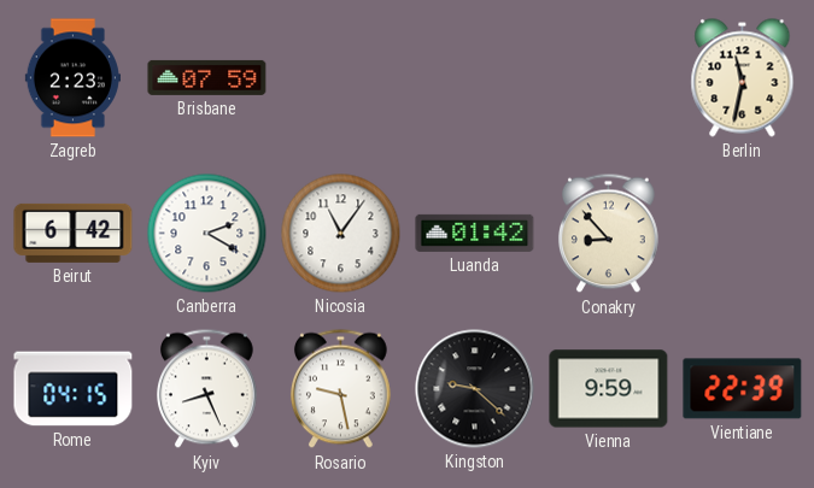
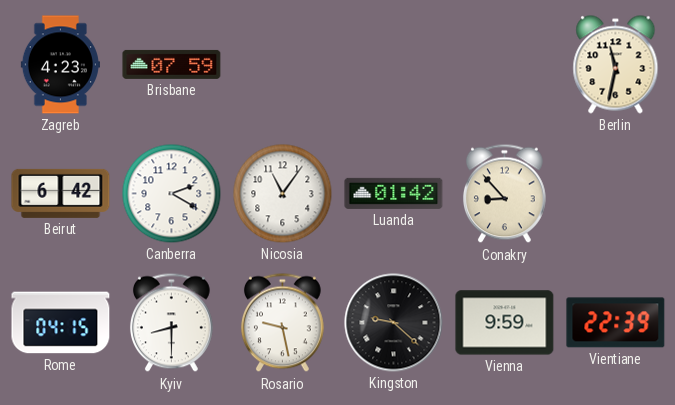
Zagreb: 2:23 -> 4:23 (60, 65)
Kyiv: 8:26 -> 8:30 (172, 323)
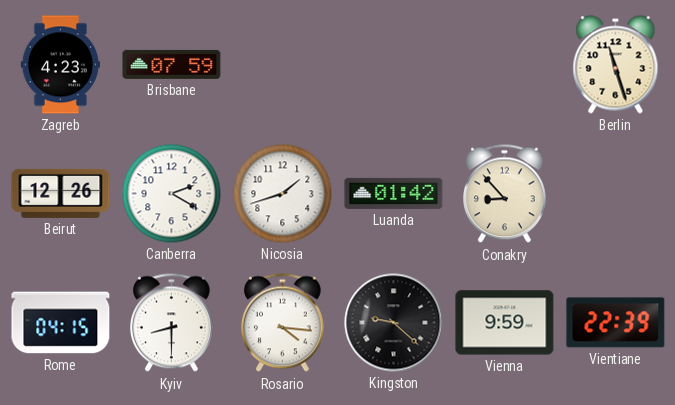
Berlin: 11:32 -> 11:27 (616, 65)
Beirut: 6:42 -> 12:26 (61, 193)
Nicosia: 11:06 -> 1:42 (283, 194)
Rosario: 9:28 -> 4:16 (283, 323)
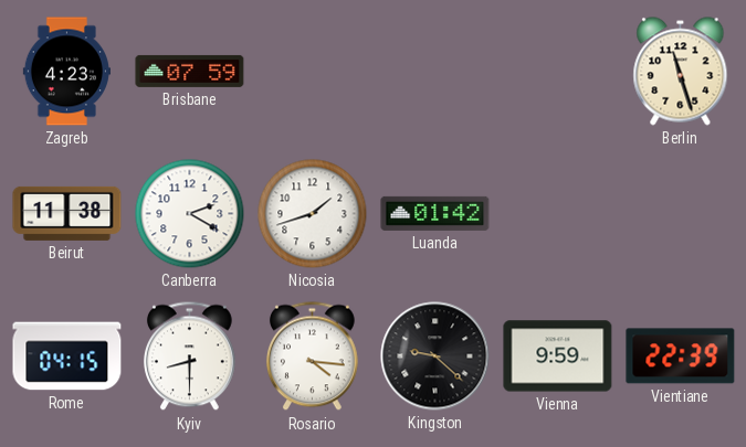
Beirut: 12:26 -> 11:38 (67, 213)
Conakry: 8:53 -> none (505, 194)
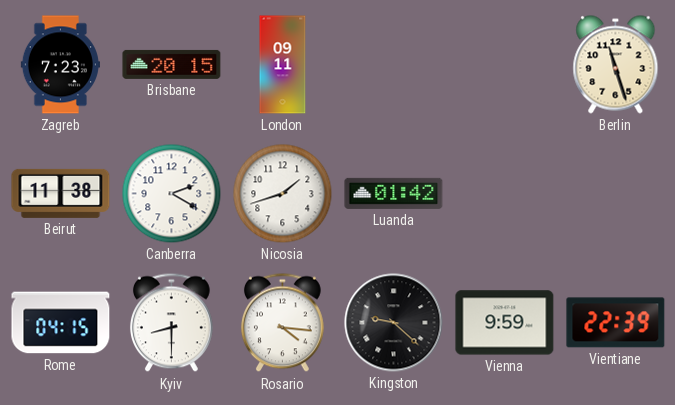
Zagreb: 4:23 -> 7:23 (60, 65)
Brisbane: 07:59 -> 20:15 (172, 64)
London: none -> 09:11 (283, 65)
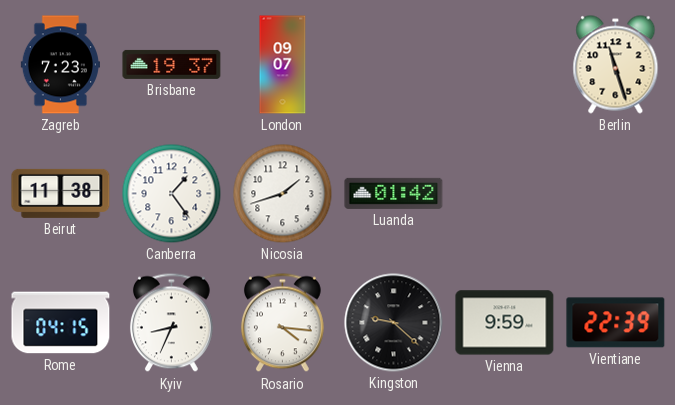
Brisbane: 20:15 -> 19:37 (172, 64)
London: 09:11 -> 09:07 (283, 65)
Canberra: 2:20 -> 1:24 (172, 194)
Kyiv: 8:30 -> 8:34 (172, 323)
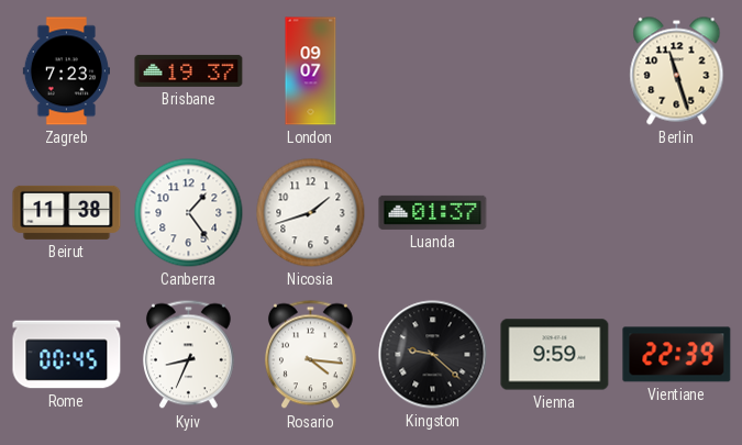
Luanda: 01:42 -> 01:37 (433, 212)
Rome: 04:15 -> 00:45 (67, 355)
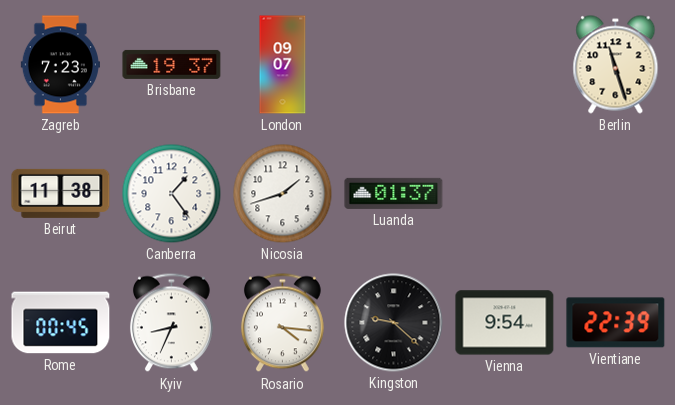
Vienna: 9:59 -> 9:54 (505, 323)
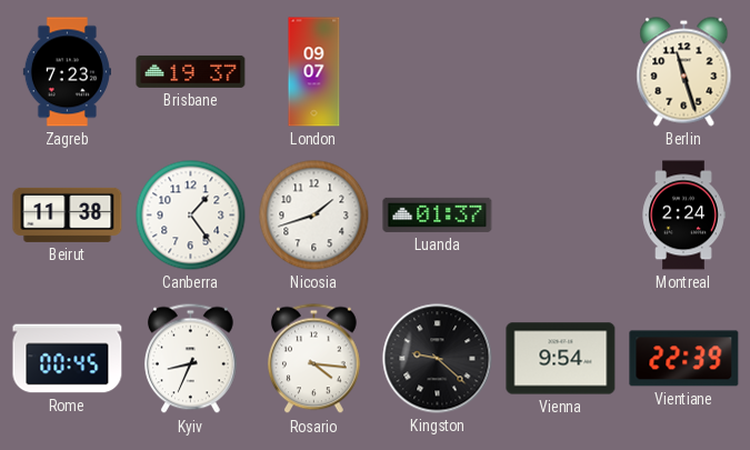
Montreal: none -> 2:24 (683, 216)
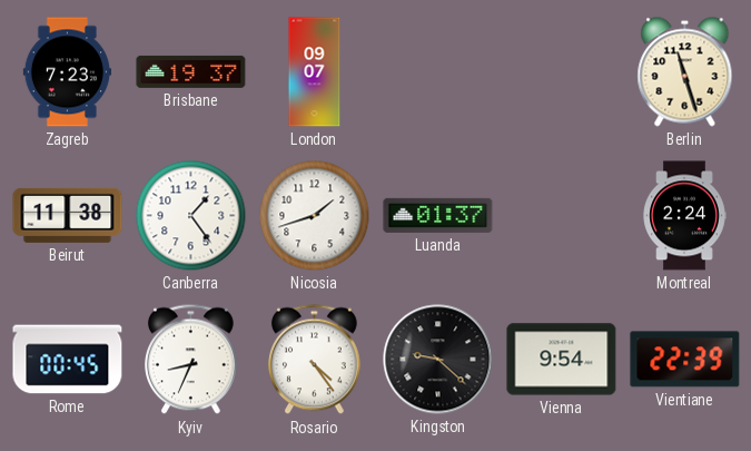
Rosario: 4:16 -> 4:24 (315, 360)
